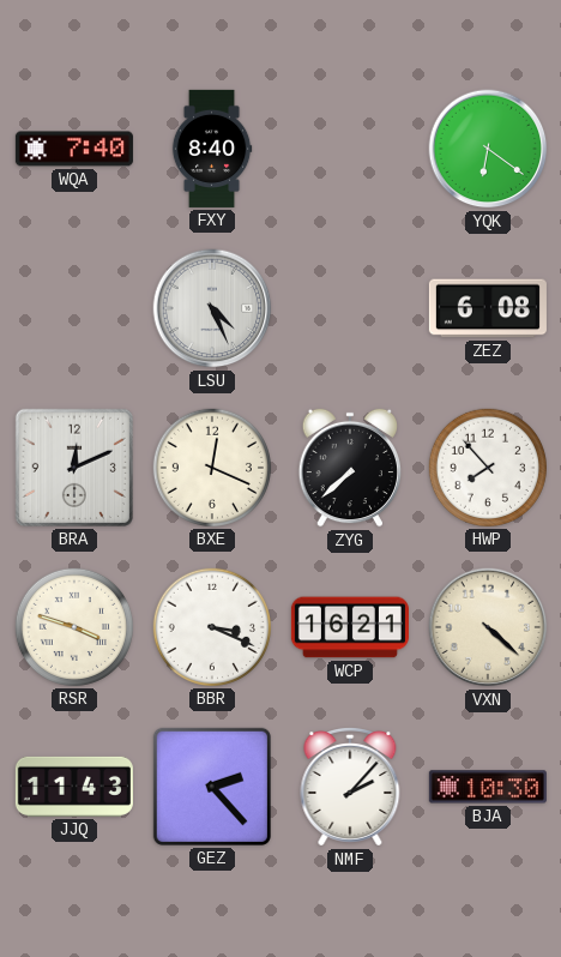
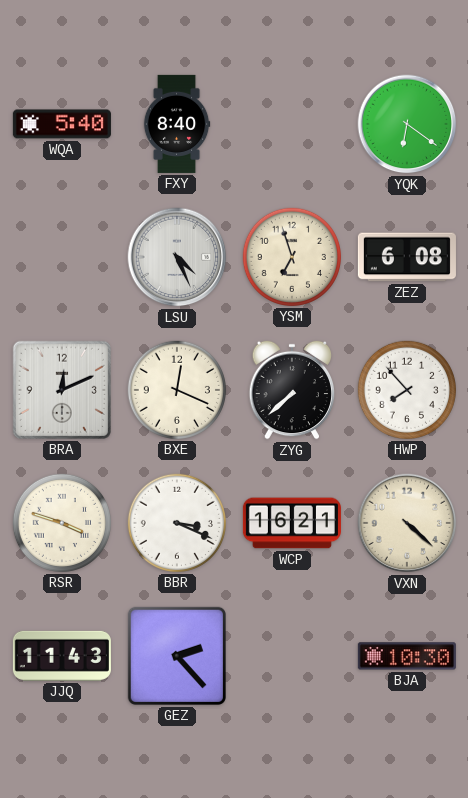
WQA: 7:40 -> 5:40 (62, 124)
YSM: none -> 6:57 (292, 257)
NMF: 2:07 -> none (350, 787)
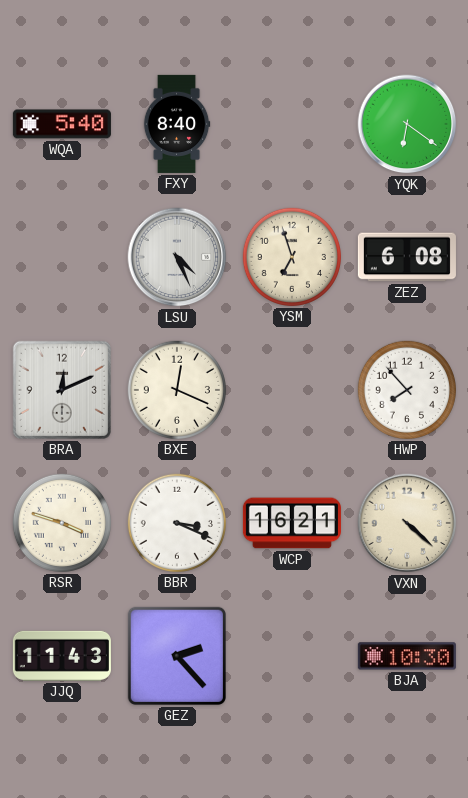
ZYG: 7:38 -> none (291, 390)
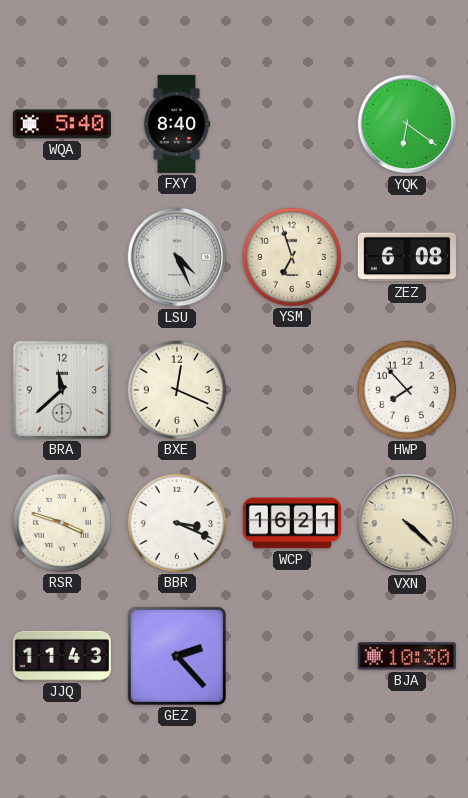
BRA: 12:11 -> 11:38 (62, 390)
